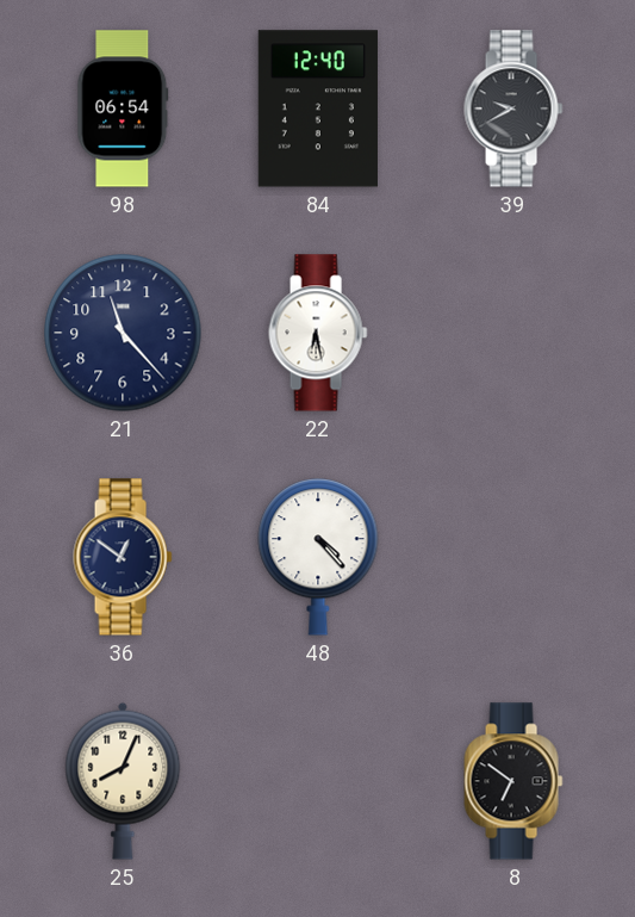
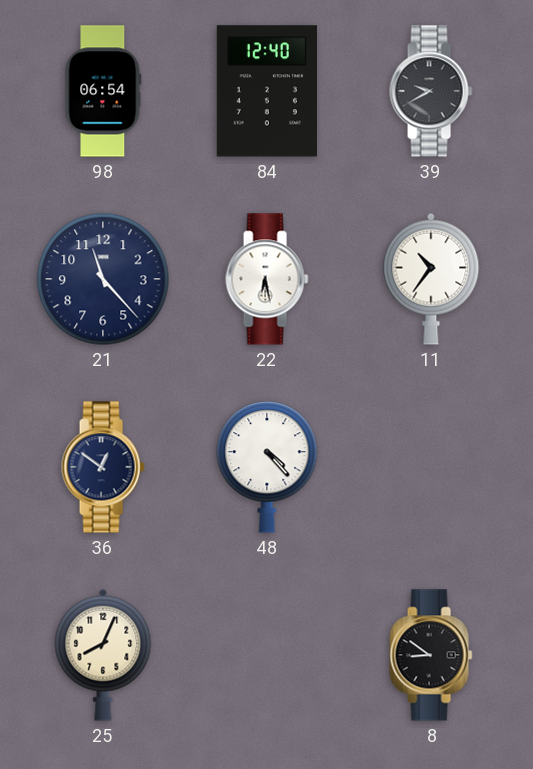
11: none -> 10:36 (431, 279)
8: 6:51 -> 8:51 (431, 655)
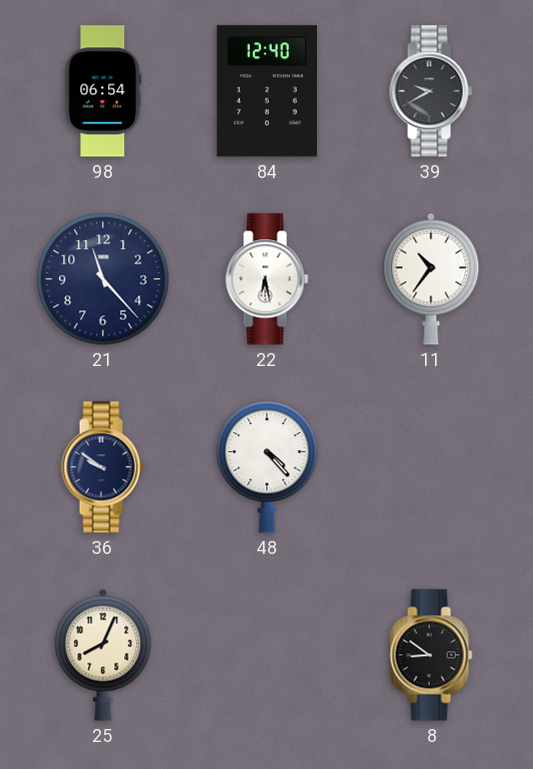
36: 12:51 -> 9:51 (103, 467)
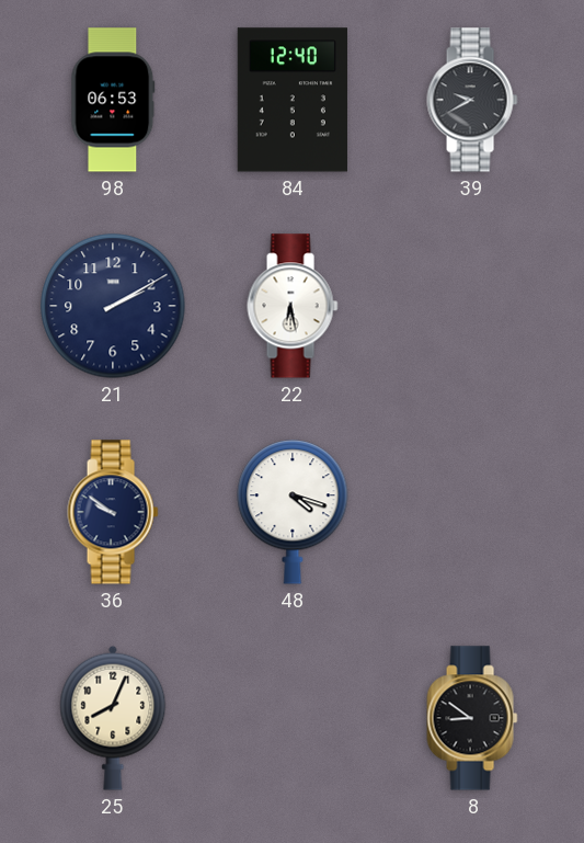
98: 06:54 -> 06:53 (113, 100)
21: 11:23 -> 2:10 (113, 306)
11: 10:36 -> none (431, 279)
48: 4:23 -> 4:18 (293, 512)
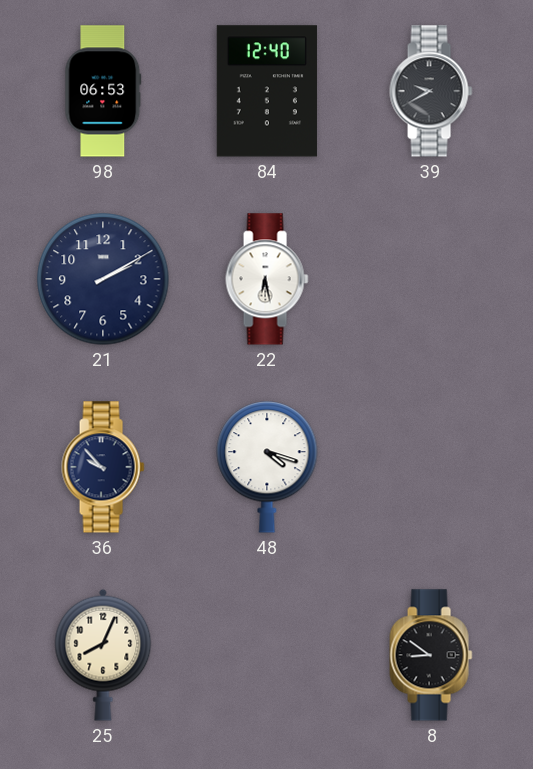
36: 9:51 -> 9:53 (103, 467)
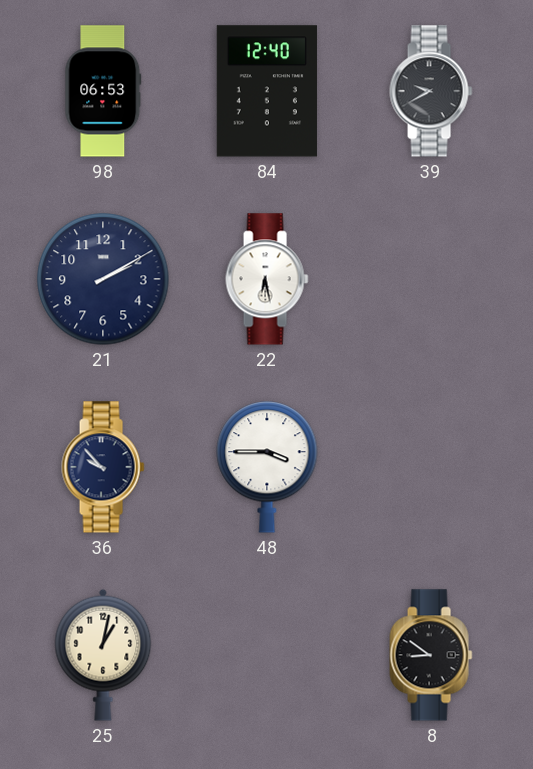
48: 4:18 -> 3:45 (267, 467)
25: 8:04 -> 1:02 (103, 655)
